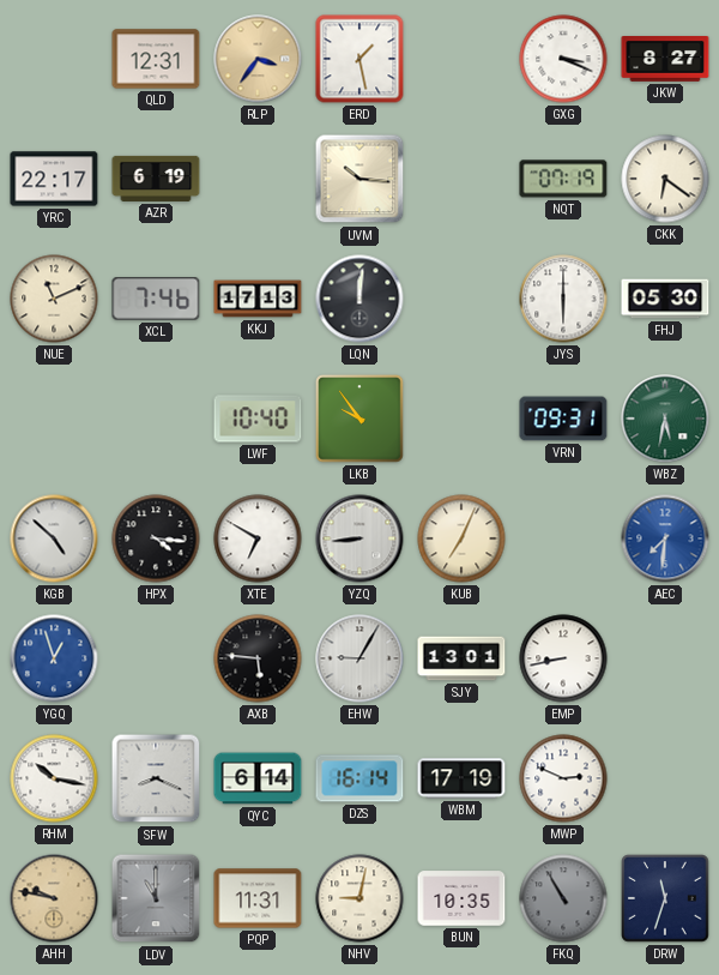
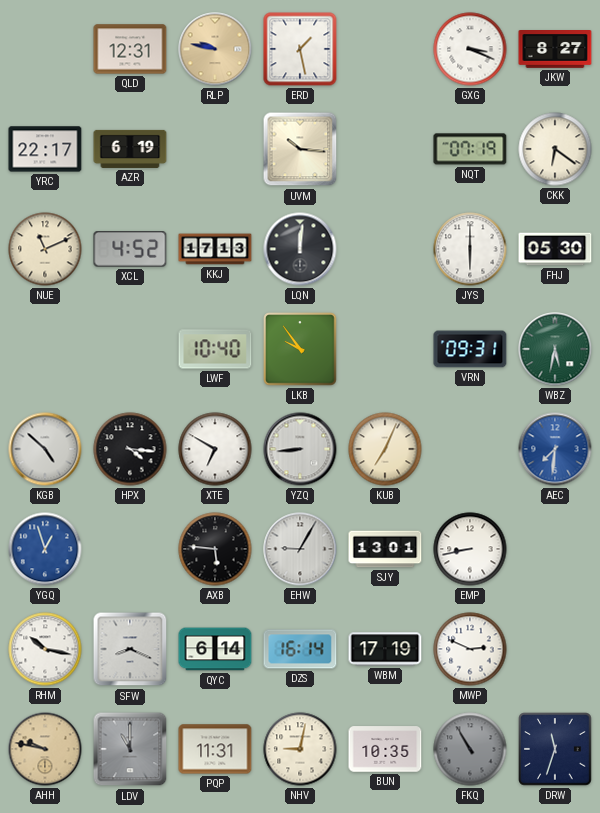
RLP: 3:36 -> 9:47 (215, 49)
XCL: 7:46 -> 4:52 (130, 250)
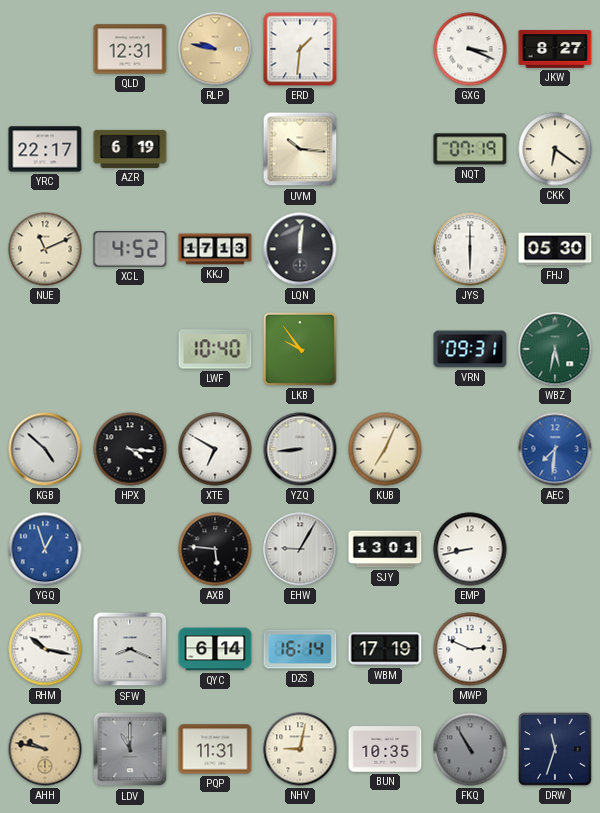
ERD: 1:28 -> 1:31 (300, 49)
